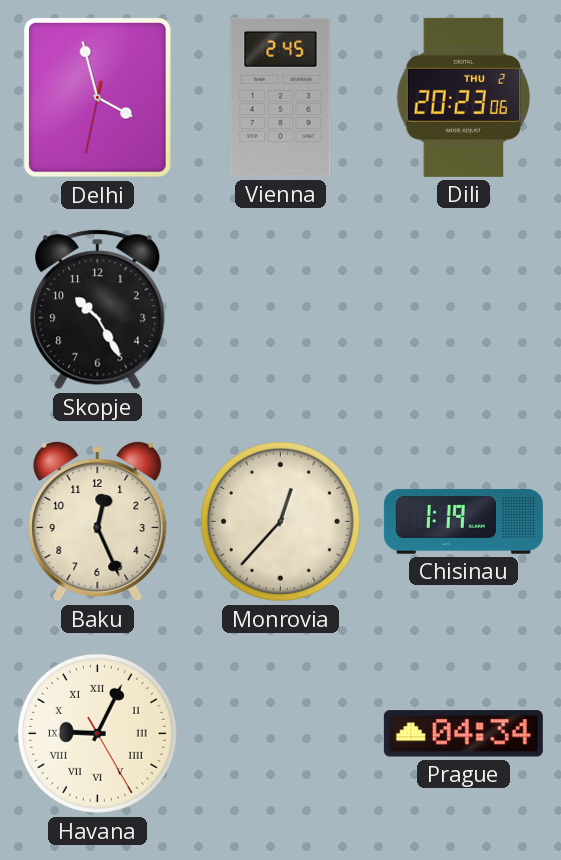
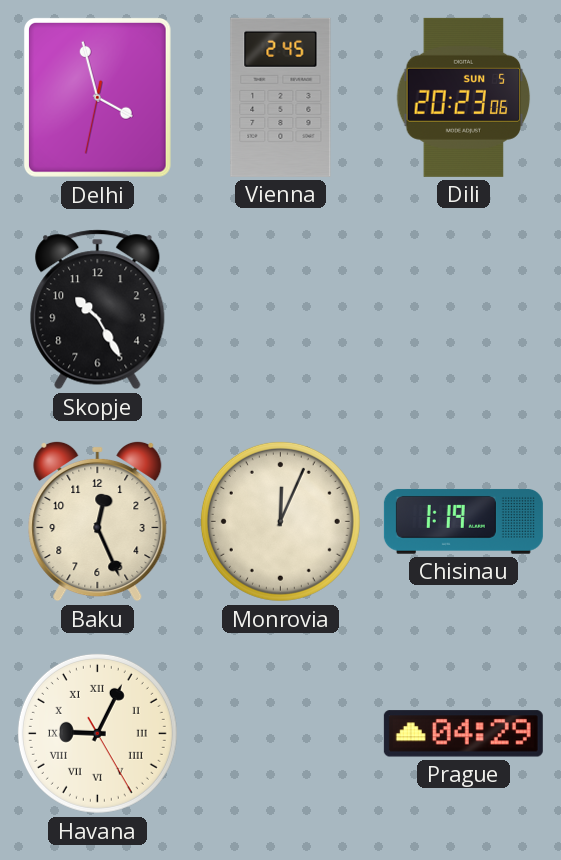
Dili date: THU 2 -> SUN 5 (464, 97)
Monrovia: 12:37 -> 12:04 (280, 521)
Prague: 04:34 -> 04:29 (463, 734)
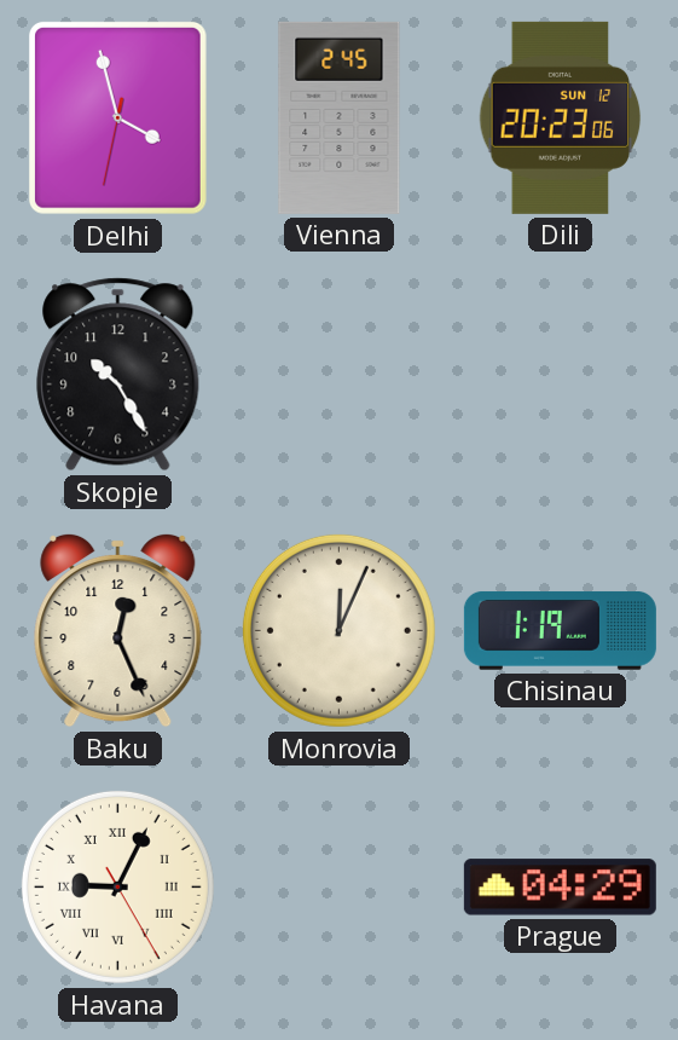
Dili date: SUN 5 -> SUN 12 (561, 117)
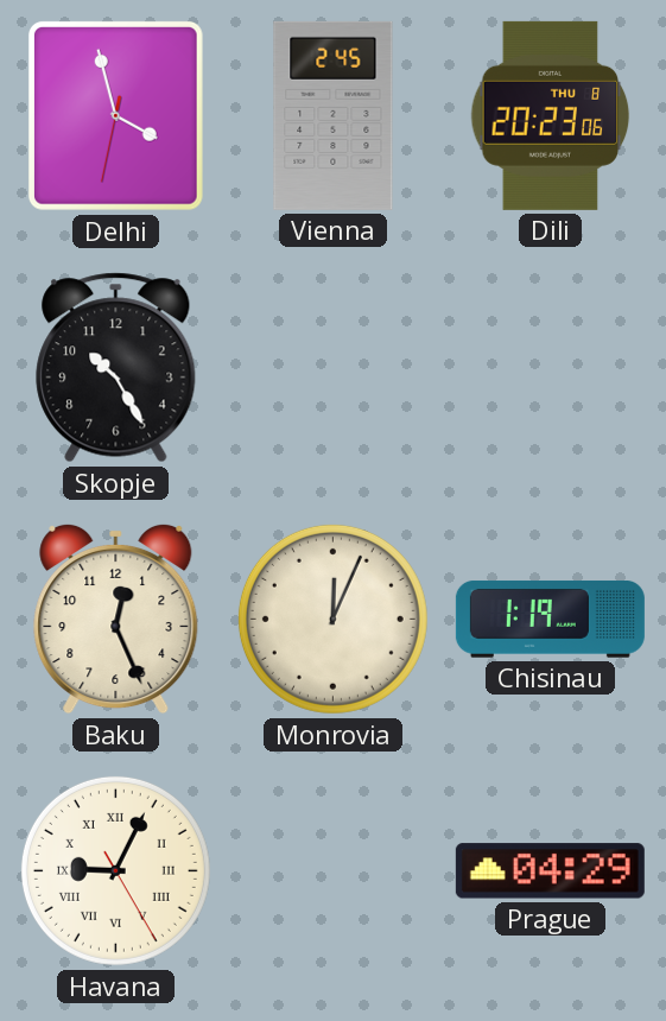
Dili date: SUN 12 -> THU 8 (551, 115)
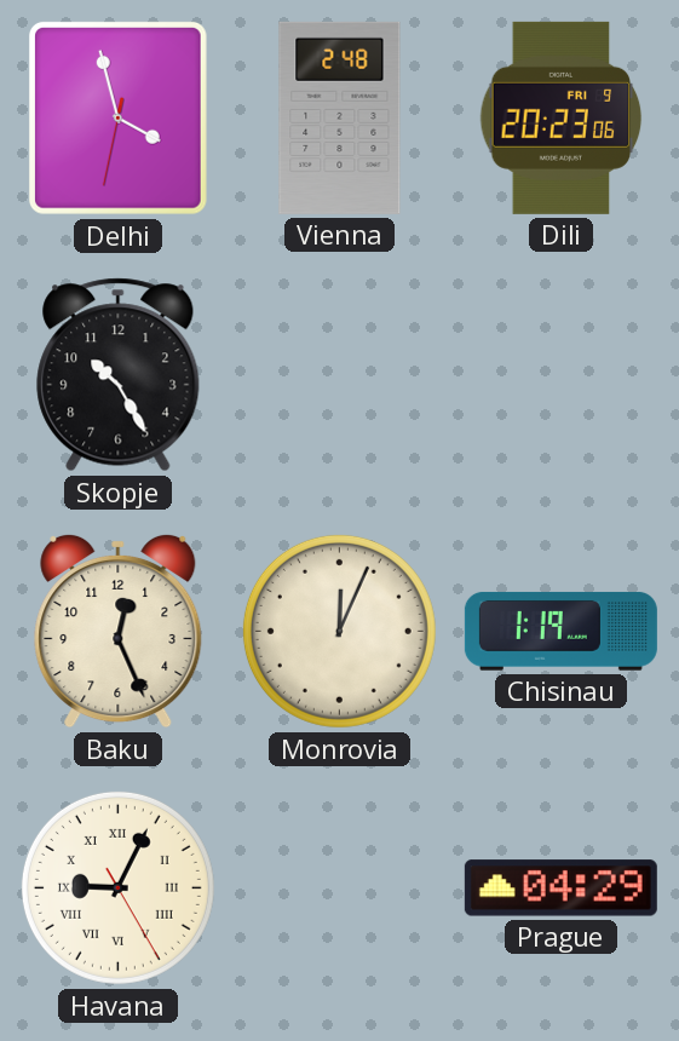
Vienna: 2:45 -> 2:48 (340, 117)
Dili date: THU 8 -> FRI 9 (562, 117)
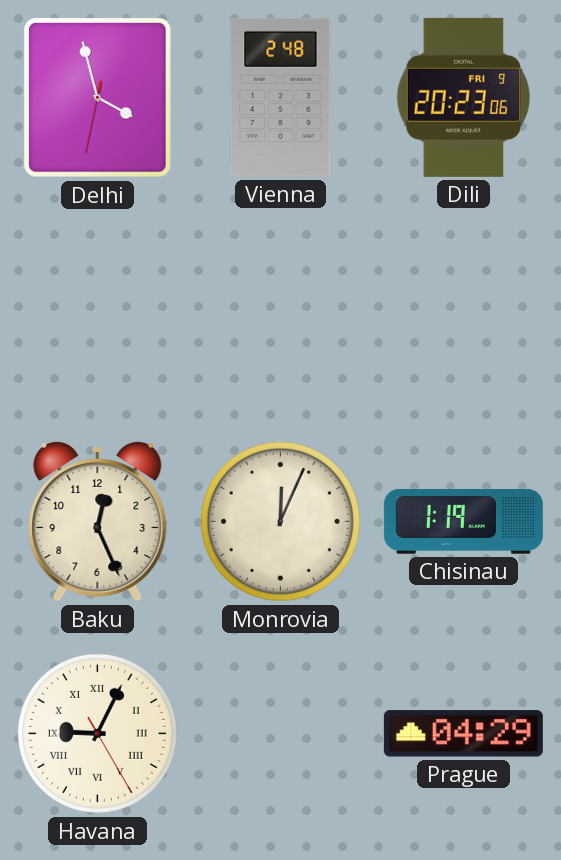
Skopje: 10:25 -> none (119, 375)
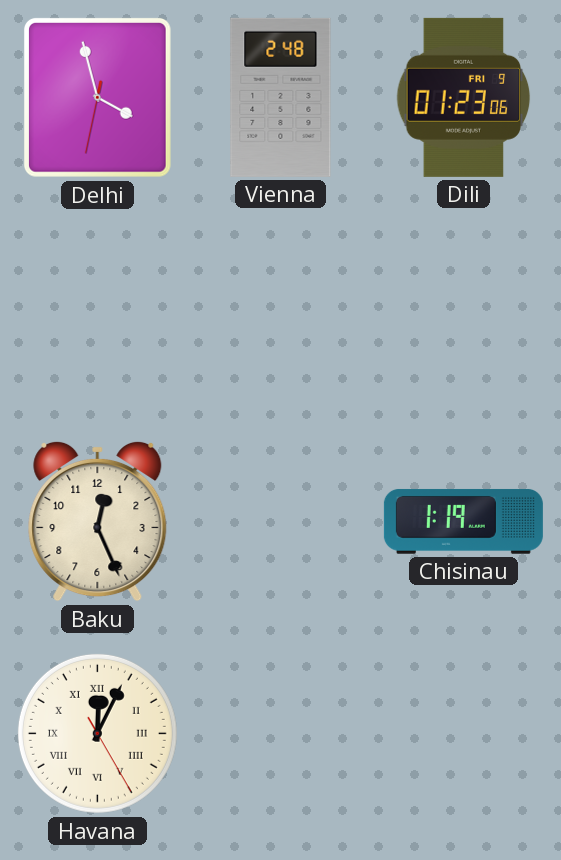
Dili: 20:23 -> 01:23 (464, 97)
Monrovia: 12:04 -> none (280, 521)
Havana: 9:04 -> 12:04 (97, 733)
Prague: 04:29 -> none (463, 734)
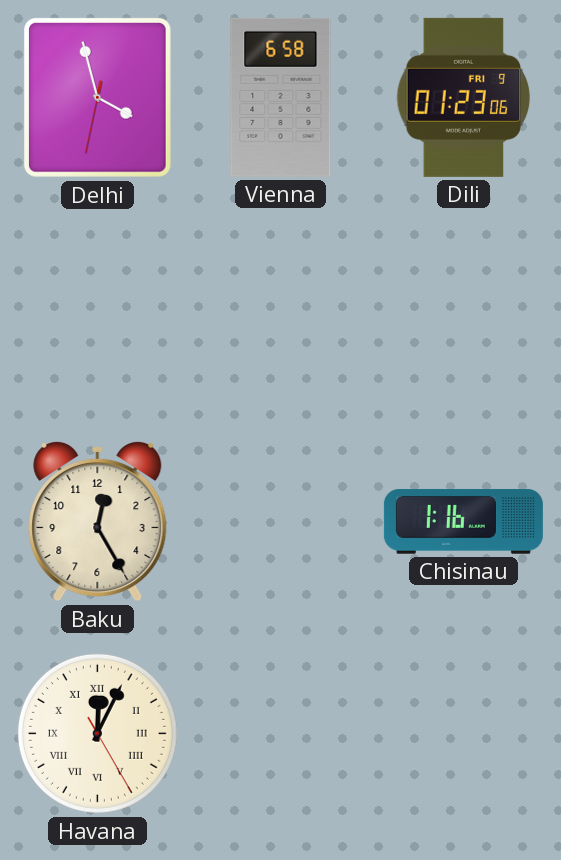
Vienna: 2:48 -> 6:58 (281, 97)
Baku: 12:26 -> 12:25 (98, 521)
Chisinau: 1:19 -> 1:16 (463, 522)
